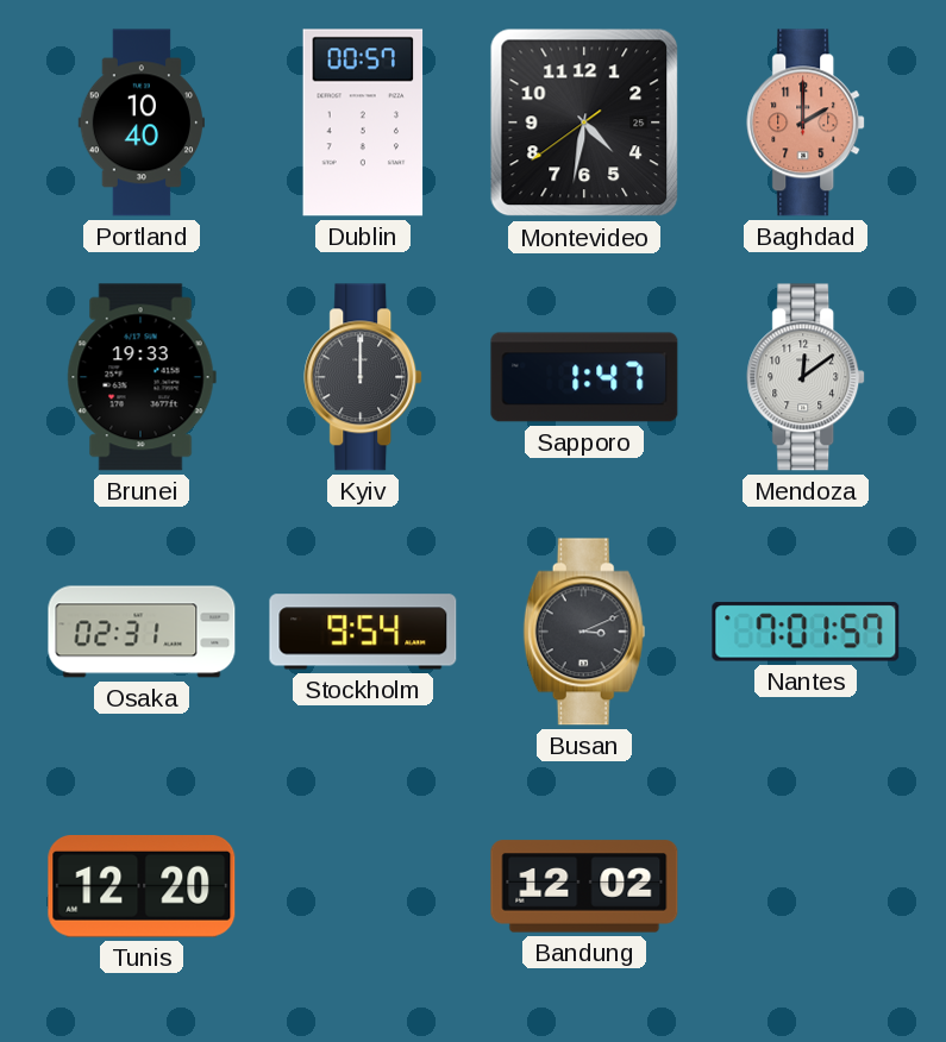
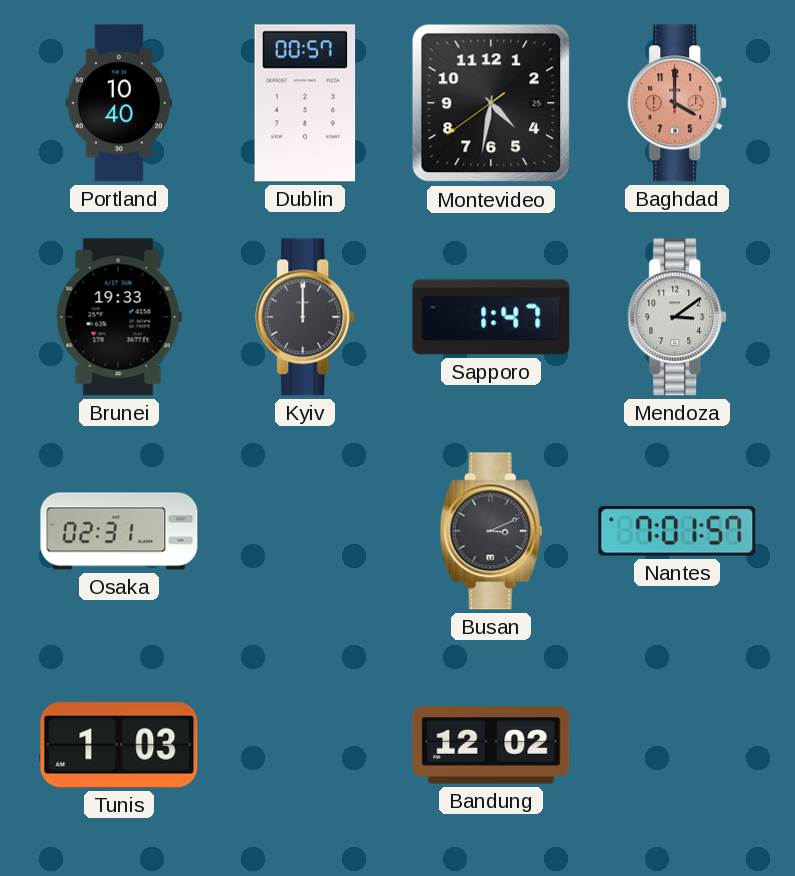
Baghdad: 2:00 -> 4:00 (678, 103)
Mendoza: 12:09 -> 3:09 (678, 317)
Stockholm: 9:54 -> none (363, 632)
Tunis: 12:20 -> 1:03 (119, 746)
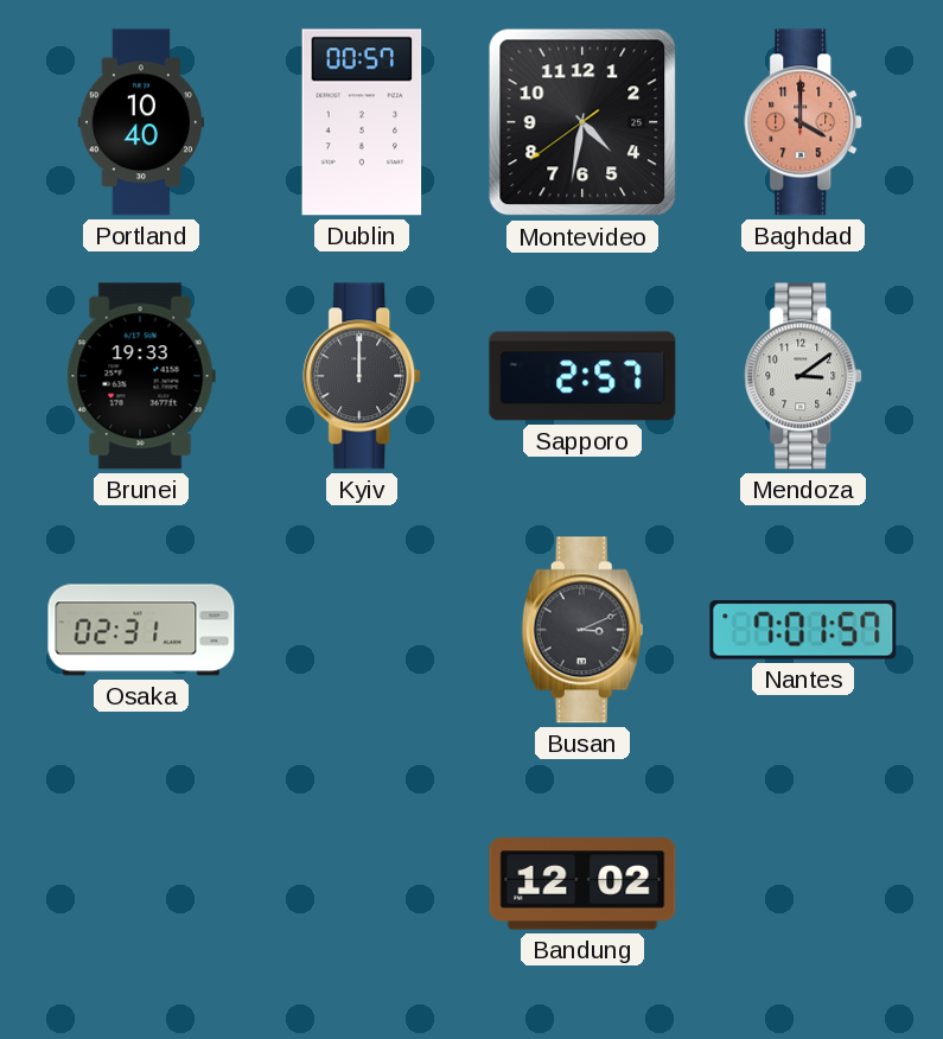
Sapporo: 1:47 -> 2:57 (582, 376)
Tunis: 1:03 -> none (119, 746)
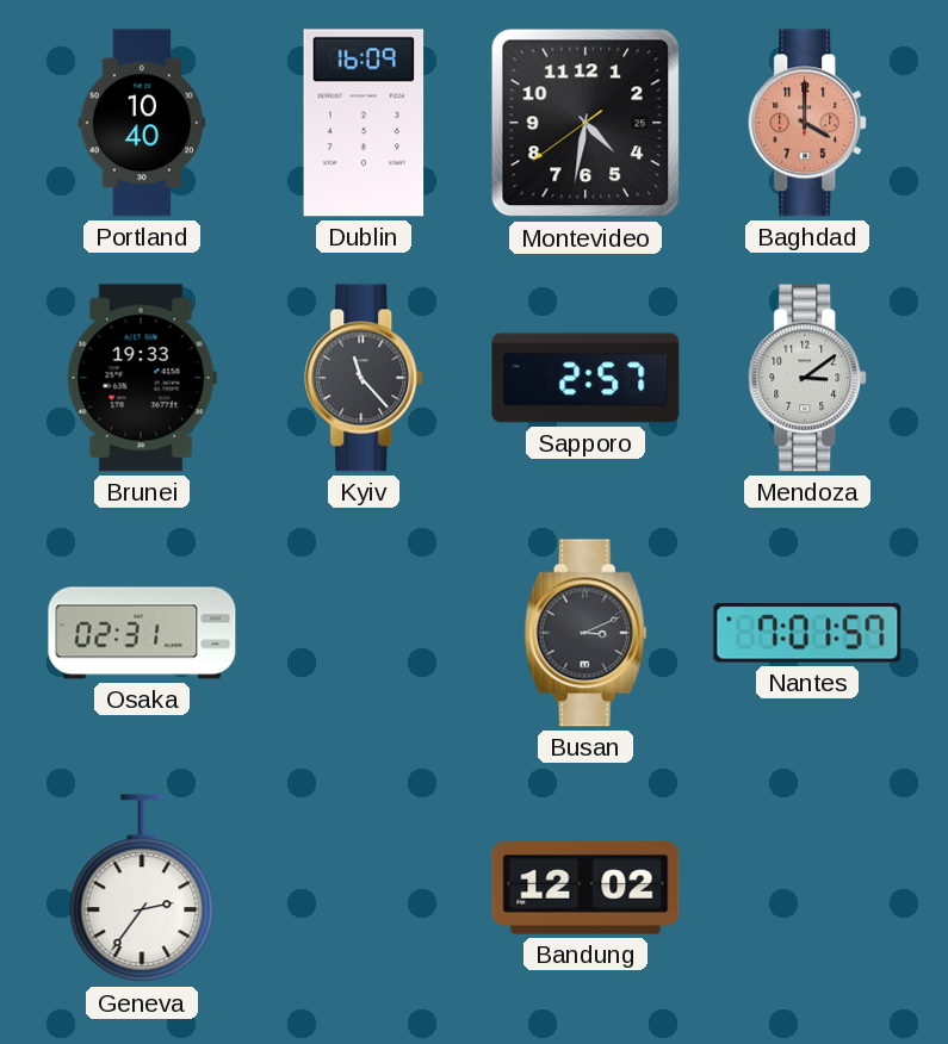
Dublin: 00:57 -> 16:09 (364, 123)
Kyiv: 12:00 -> 11:23 (365, 378)
Geneva: none -> 2:36 (142, 889)
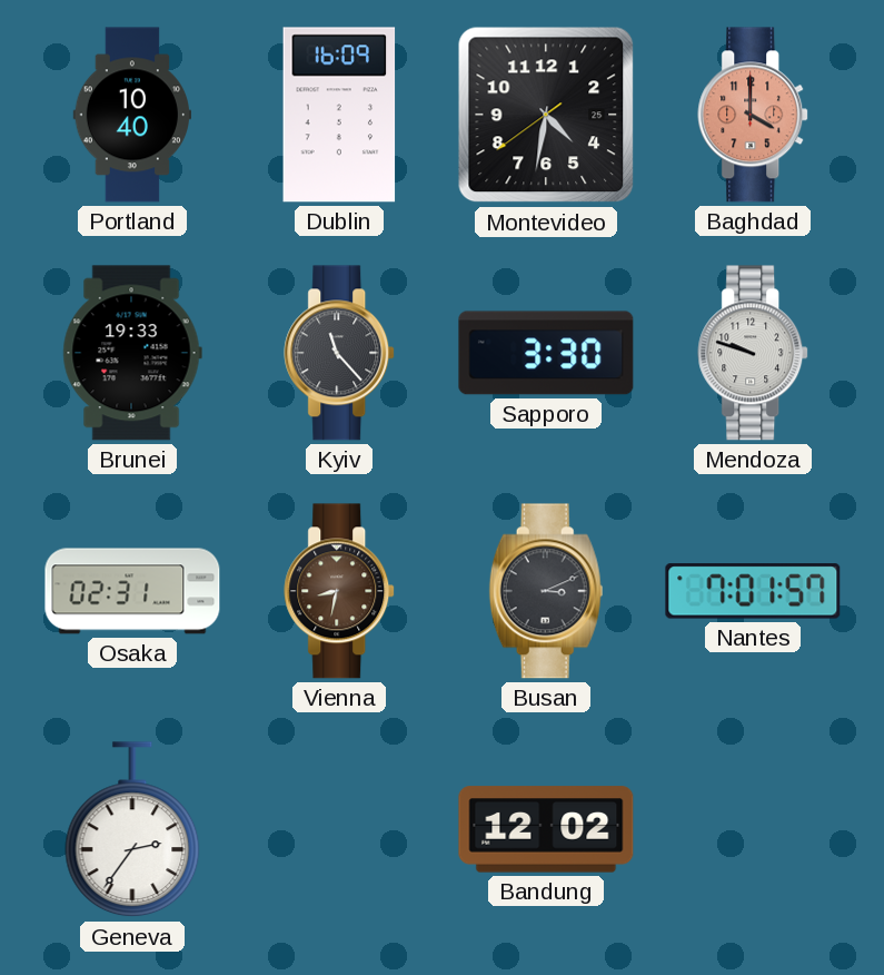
Sapporo: 2:57 -> 3:30 (546, 353)
Mendoza: 3:09 -> 9:48 (754, 353)
Vienna: none -> 8:32 (340, 591)
